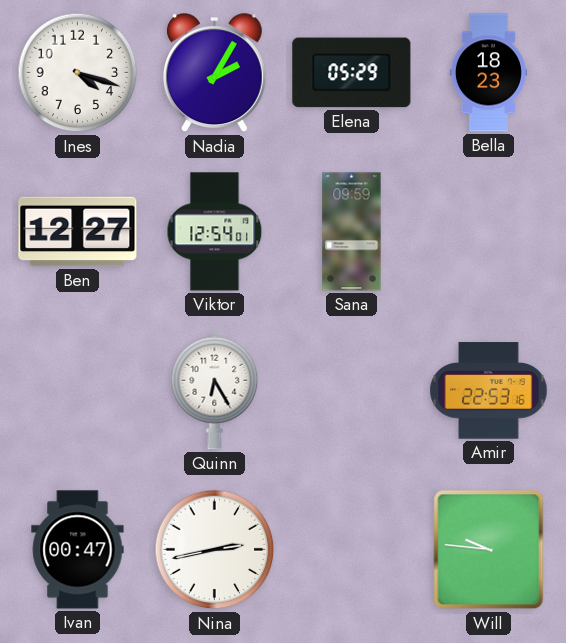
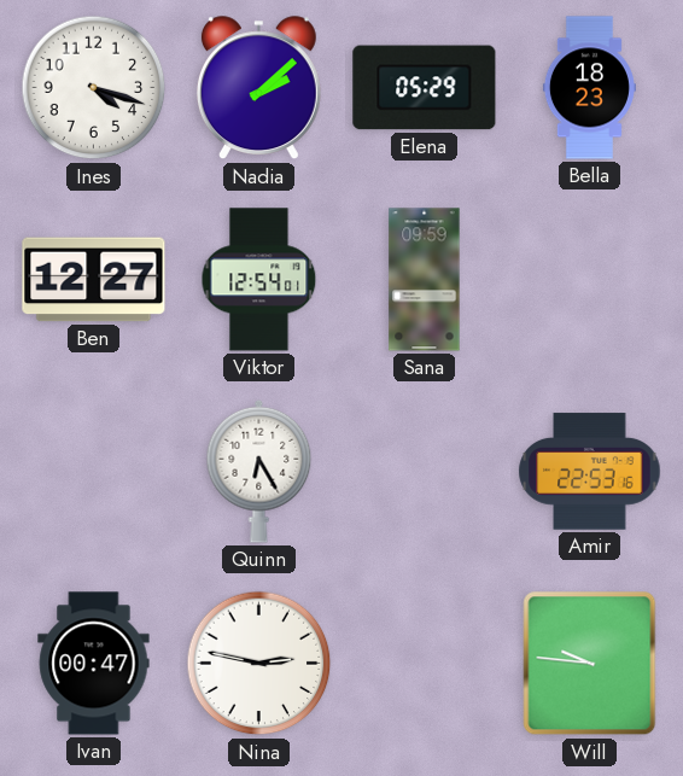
Nadia: 2:05 -> 2:08 (258, 88)
Nina: 2:43 -> 2:47 (259, 664)
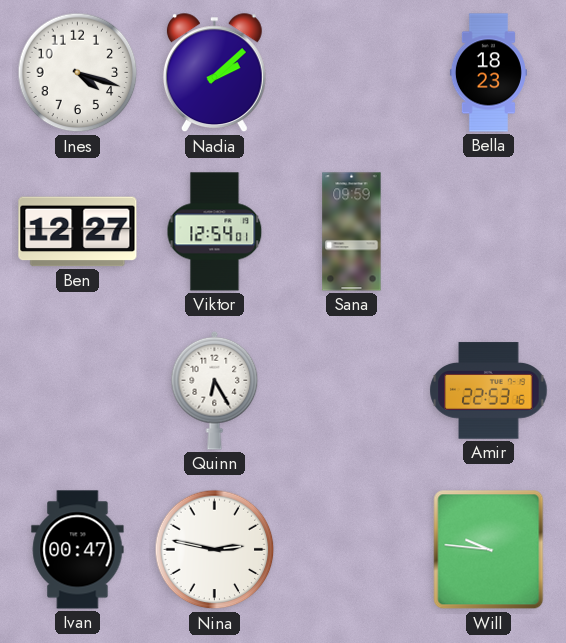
Elena: 05:29 -> none (425, 88)
